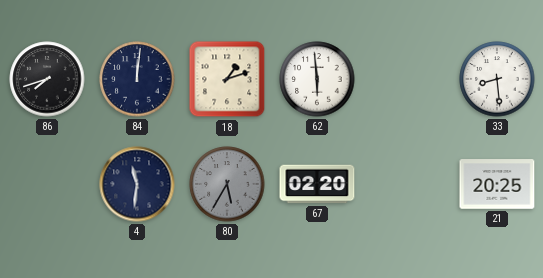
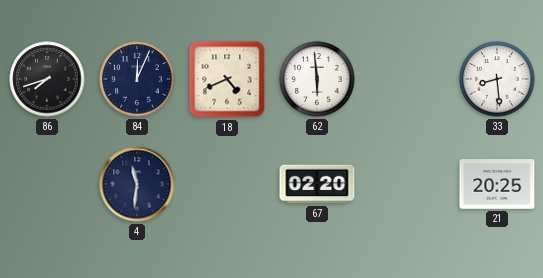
84: 12:01 -> 12:04 (137, 79)
18: 1:12 -> 4:41 (227, 79)
80: 5:35 -> none (227, 184)
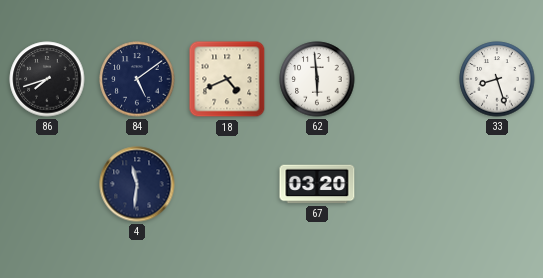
84: 12:04 -> 5:09 (137, 79)
33: 8:29 -> 8:27 (497, 79)
67: 02:20 -> 03:20 (317, 184)
21: 20:25 -> none (497, 184)
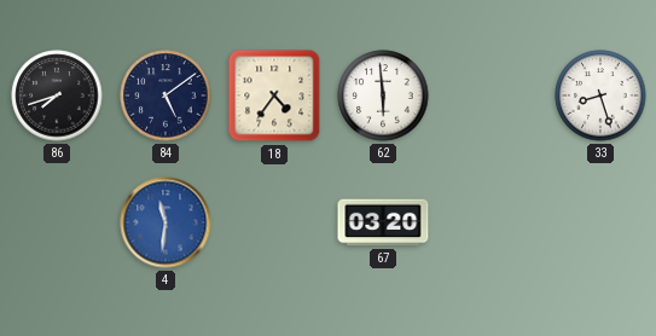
18: 4:41 -> 4:36 (274, 95)
4 dial: navy -> blue (166, 222)
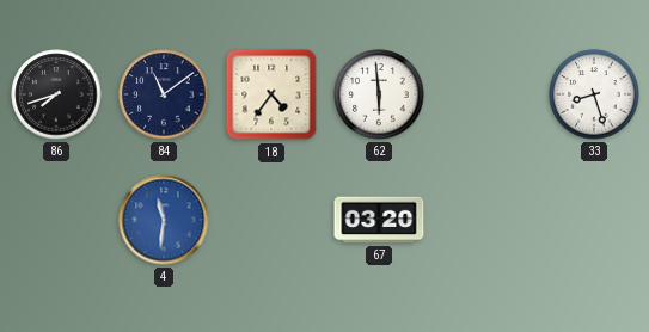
84: 5:09 -> 11:09 (164, 94)
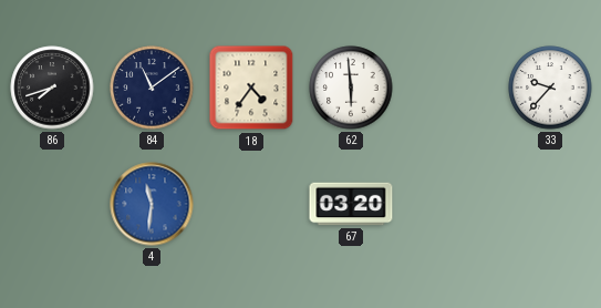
33: 8:27 -> 9:37 (550, 88)
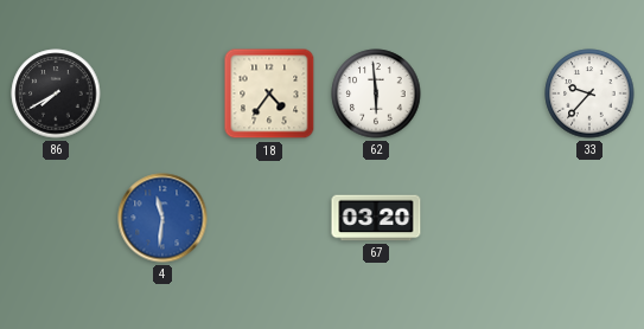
86: 7:42 -> 7:40 (56, 93)
84: 11:09 -> none (152, 88)
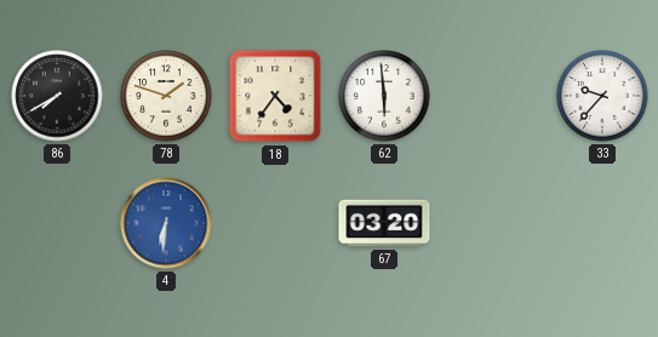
78: none -> 1:48 (166, 96)
4: 11:31 -> 6:31 (166, 223)
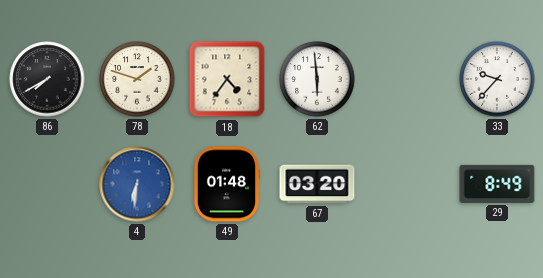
49: none -> 01:48 (226, 184)
29: none -> 8:49 (497, 184)
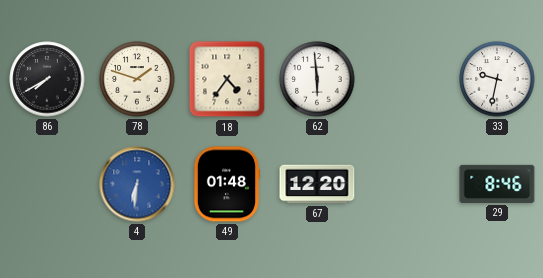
33: 9:37 -> 9:32 (497, 79)
67: 03:20 -> 12:20 (317, 184)
29: 8:49 -> 8:46 (497, 184)
